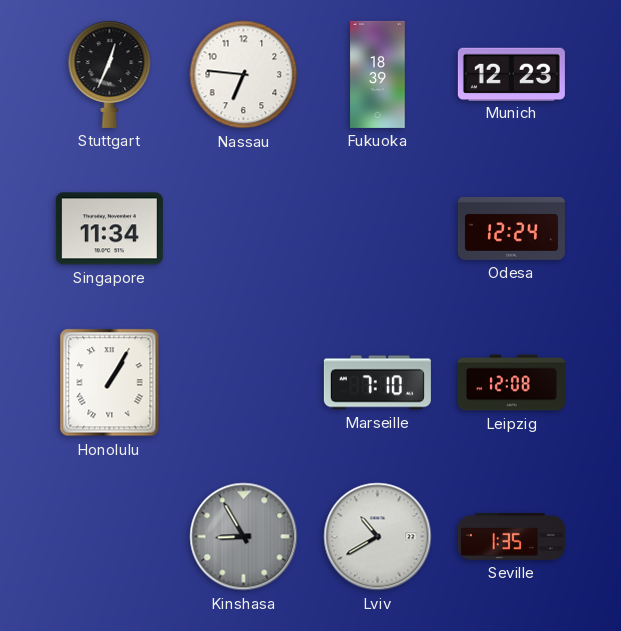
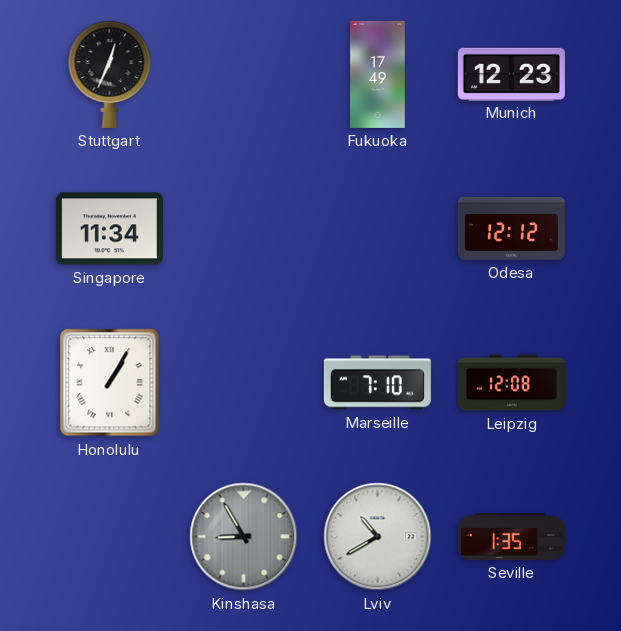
Nassau: 6:46 -> none (244, 75)
Fukuoka: 18:39 -> 17:49 (378, 74)
Odesa: 12:24 -> 12:12 (511, 228)
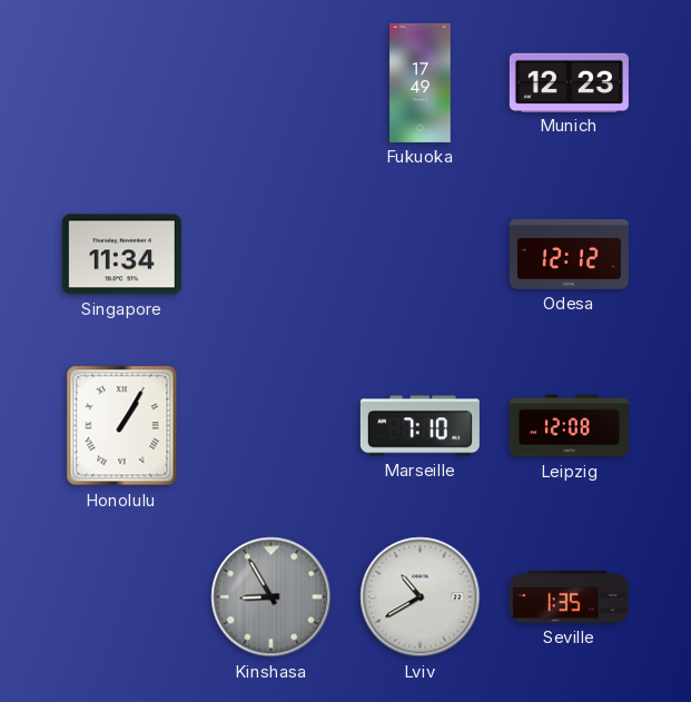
Stuttgart: 12:34 -> none (110, 74)
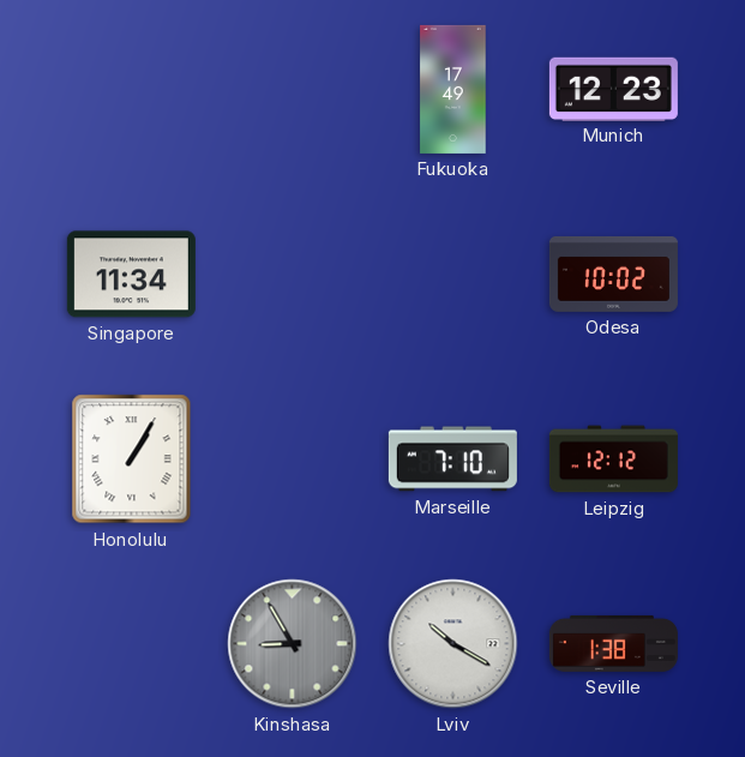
Odesa: 12:12 -> 10:02 (613, 274)
Leipzig: 12:08 -> 12:12 (613, 459)
Lviv: 10:40 -> 10:20 (453, 644)
Seville: 1:35 -> 1:38 (613, 643)
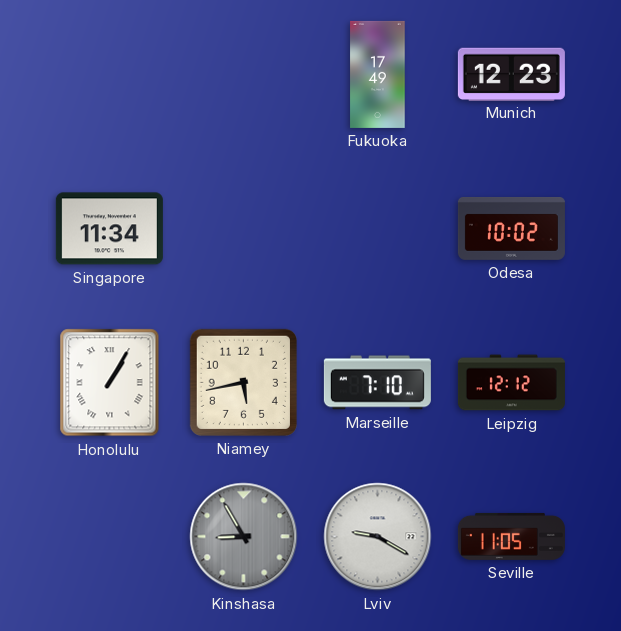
Niamey: none -> 5:43 (243, 382)
Lviv: 10:20 -> 9:20 (378, 537)
Seville: 1:38 -> 11:05 (511, 536)
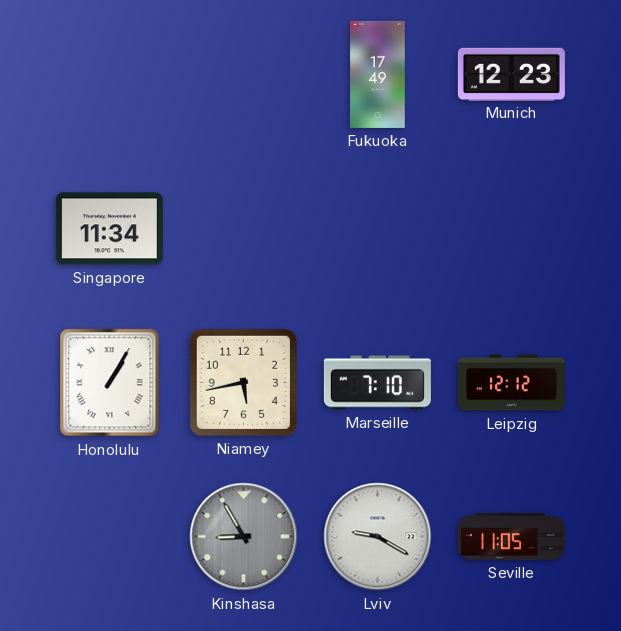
Odesa: 10:02 -> none (511, 228)
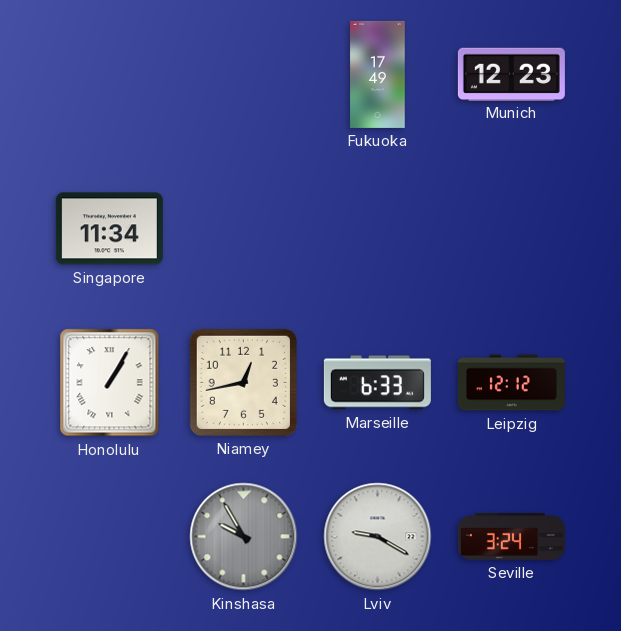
Niamey: 5:43 -> 12:43 (243, 382)
Marseille: 7:10 -> 6:33 (377, 383)
Kinshasa: 8:55 -> 9:55 (244, 537)
Seville: 11:05 -> 3:24 (511, 536)
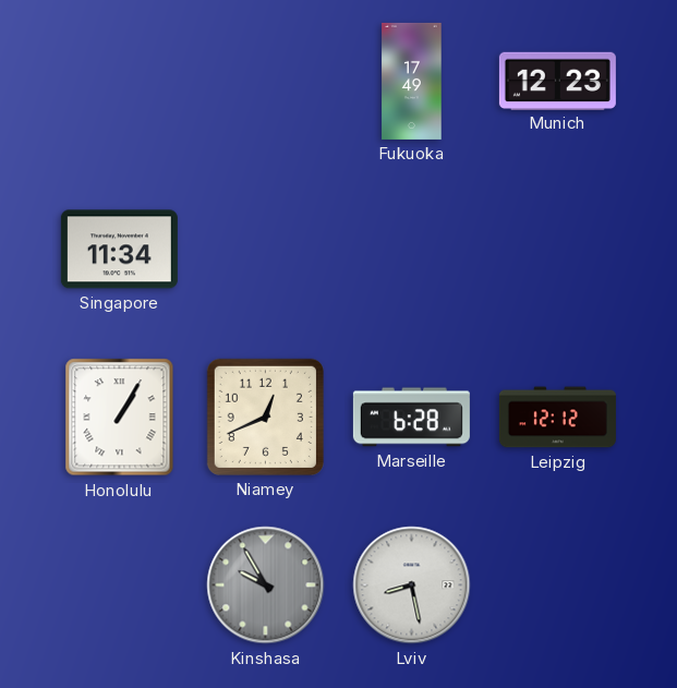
Niamey: 12:43 -> 12:41 (265, 417)
Marseille: 6:33 -> 6:28 (411, 418)
Lviv: 9:20 -> 8:28 (412, 586)
Seville: 3:24 -> none (511, 536)
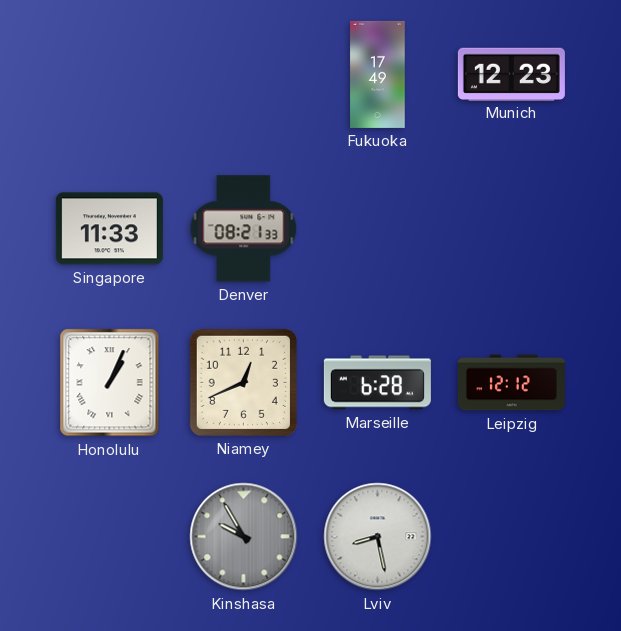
Singapore: 11:34 -> 11:33 (109, 229)
Denver: none -> 08:21 (244, 229)
Honolulu: 1:05 -> 1:04 (110, 383)
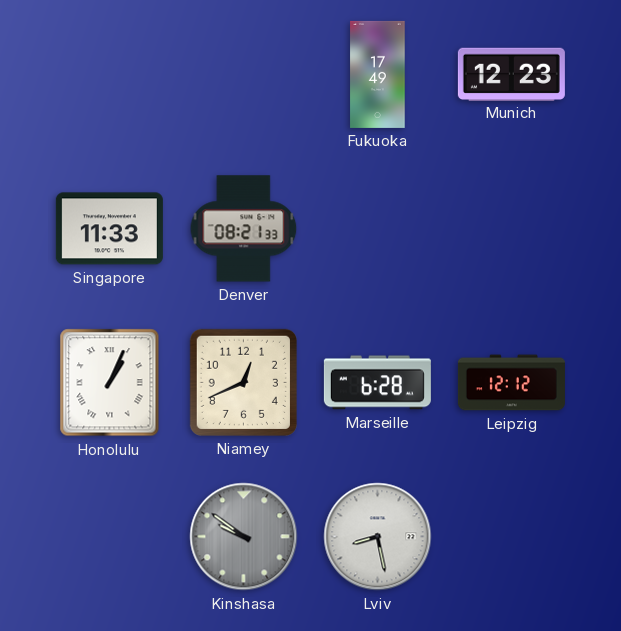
Kinshasa: 9:55 -> 9:51 (244, 537)
